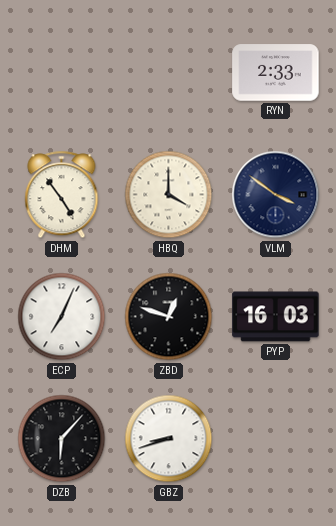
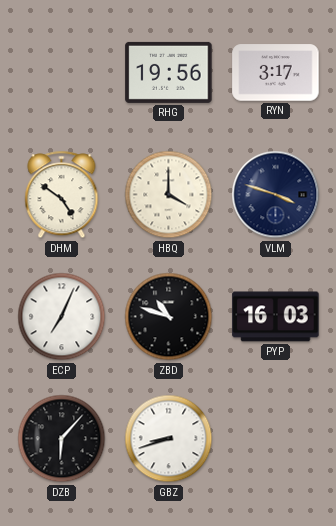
RHG: none -> 19:56 (169, 72)
RYN: 2:33 -> 3:17 (276, 73)
DHM: 4:54 -> 4:51 (62, 195)
VLM: 3:51 -> 3:48 (276, 195)
ZBD: 12:48 -> 10:48 (169, 317)
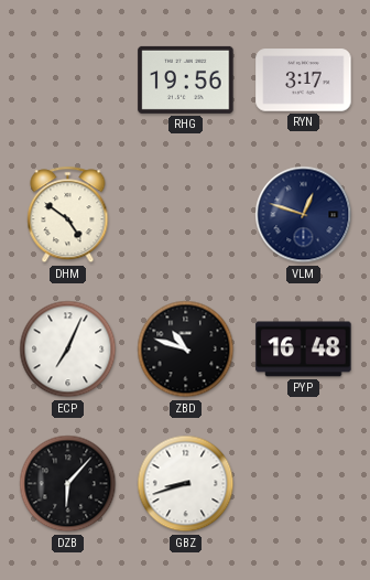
HBQ: 4:00 -> none (169, 195)
VLM: 3:48 -> 12:48 (304, 215)
PYP: 16:03 -> 16:48 (304, 350)
